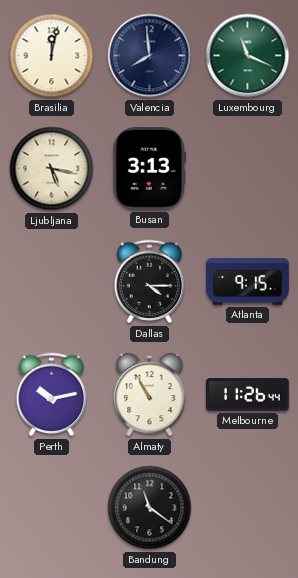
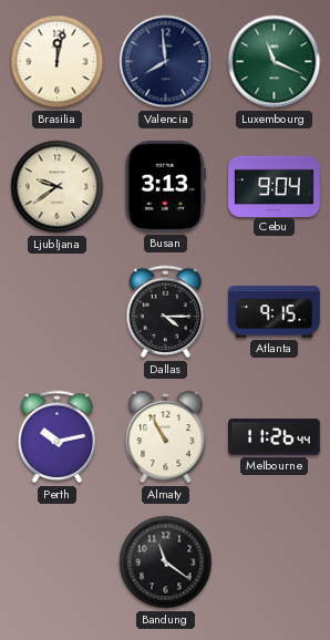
Ljubljana: 5:17 -> 9:39 (58, 187)
Cebu: none -> 9:04 (275, 186)
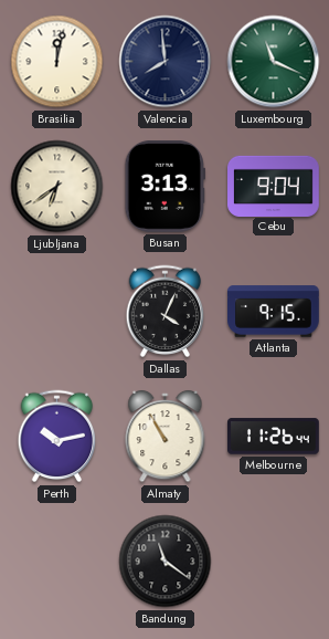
Ljubljana: 9:39 -> 6:39 (57, 187)
Dallas: 4:15 -> 4:04 (166, 312)
